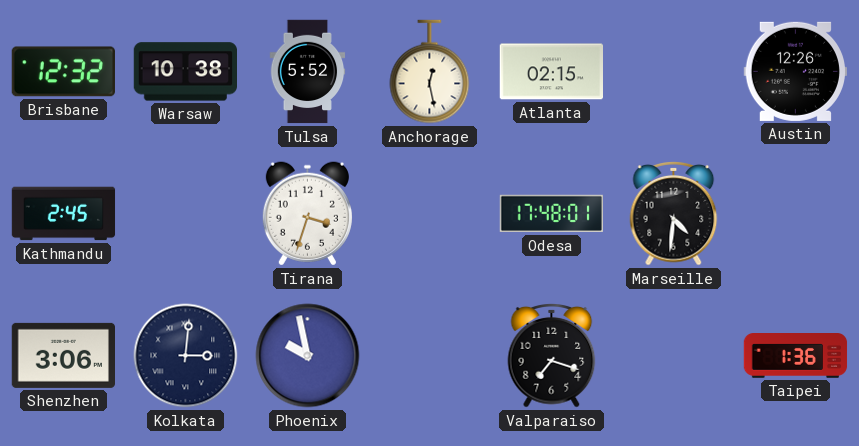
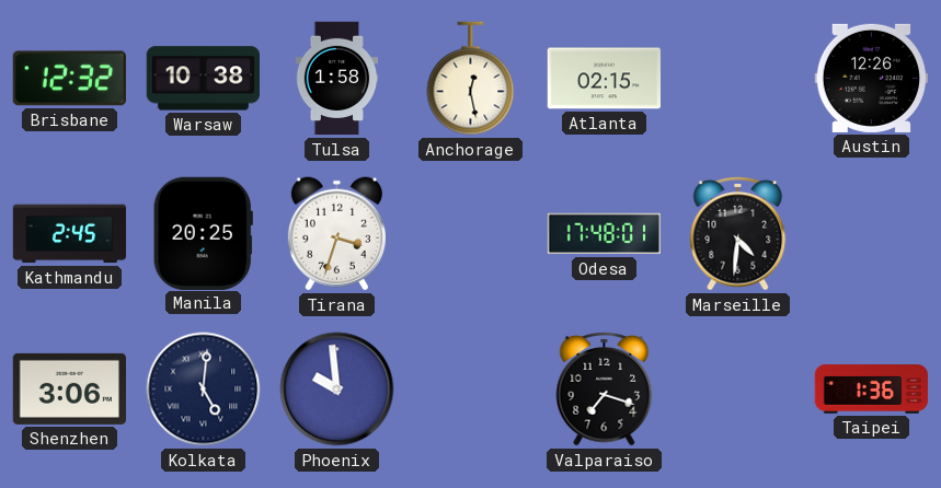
Tulsa: 5:52 -> 1:58 (337, 79)
Manila: none -> 20:25 (203, 233)
Kolkata: 3:01 -> 5:01 (204, 390)
Phoenix: 9:58 -> 9:59 (337, 390)
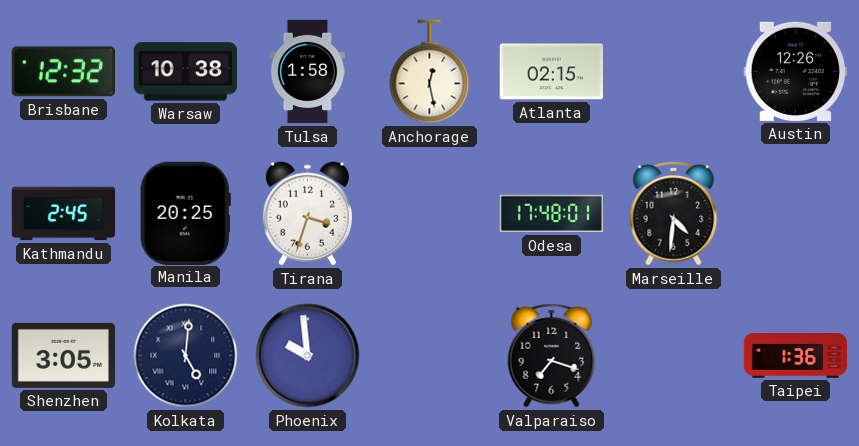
Shenzhen: 3:06 -> 3:05 (63, 355)
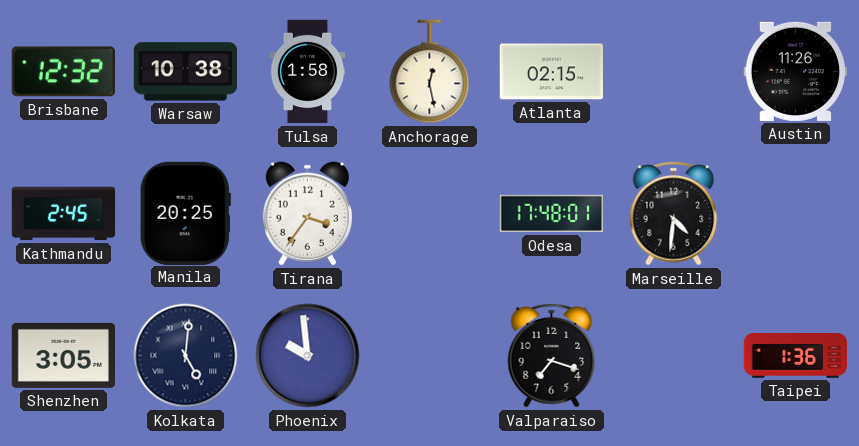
Austin: 12:26 -> 11:26 (795, 71)
Tirana: 3:33 -> 3:36 (307, 214)
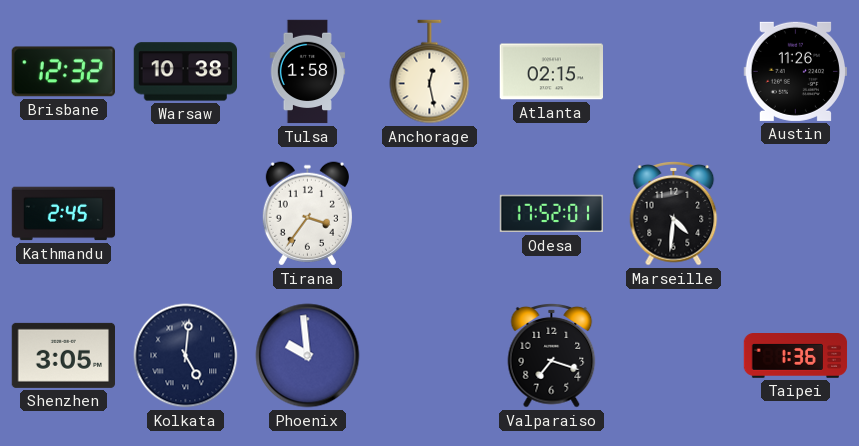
Manila: 20:25 -> none (185, 213)
Odesa: 17:48 -> 17:52 (552, 214)
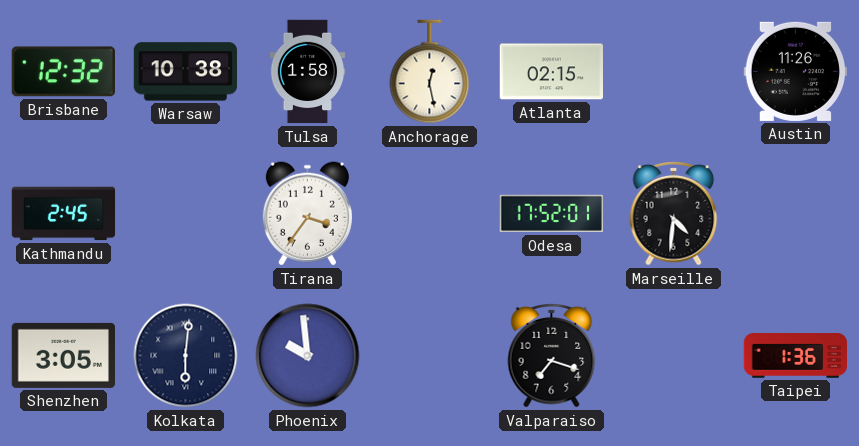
Kolkata: 5:01 -> 6:01 (186, 356)
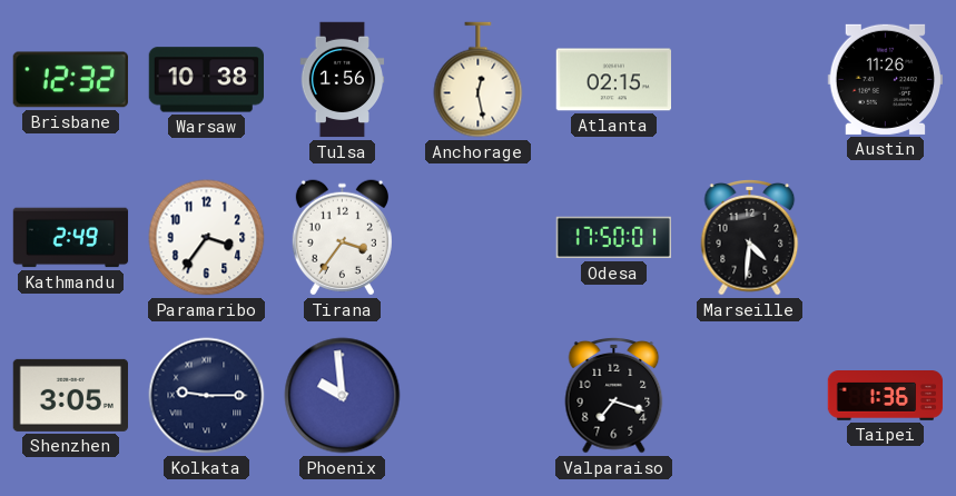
Tulsa: 1:58 -> 1:56 (343, 80)
Kathmandu: 2:45 -> 2:49 (71, 238)
Paramaribo: none -> 3:36 (207, 238)
Odesa: 17:52 -> 17:50 (614, 238)
Kolkata: 6:01 -> 9:15 (207, 396)
